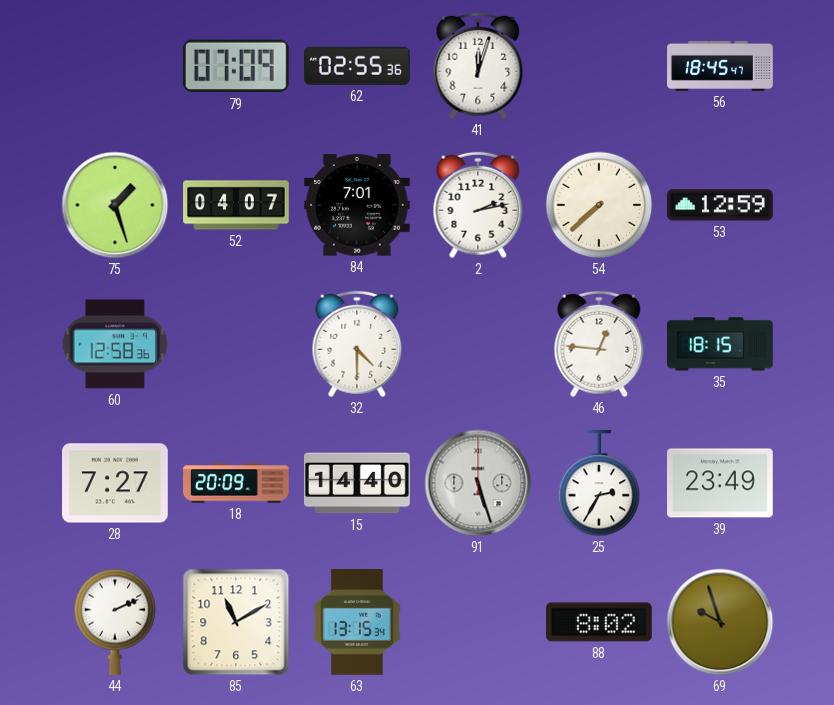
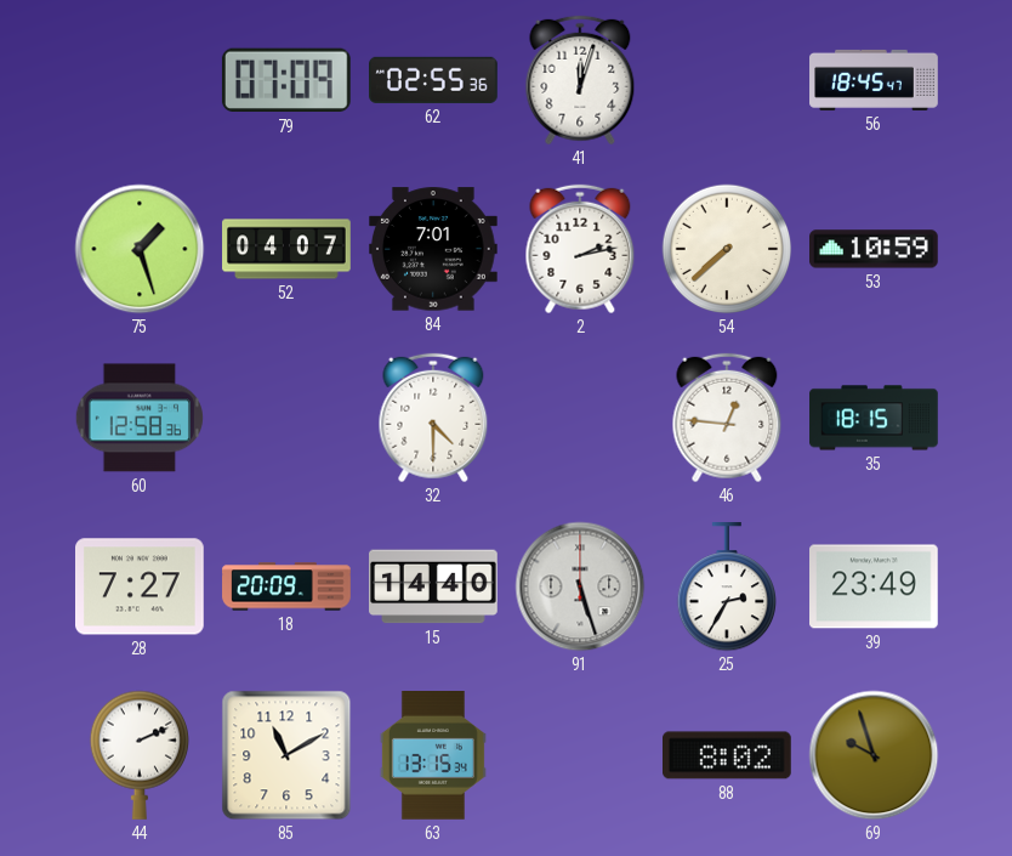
53: 12:59 -> 10:59 (875, 249)
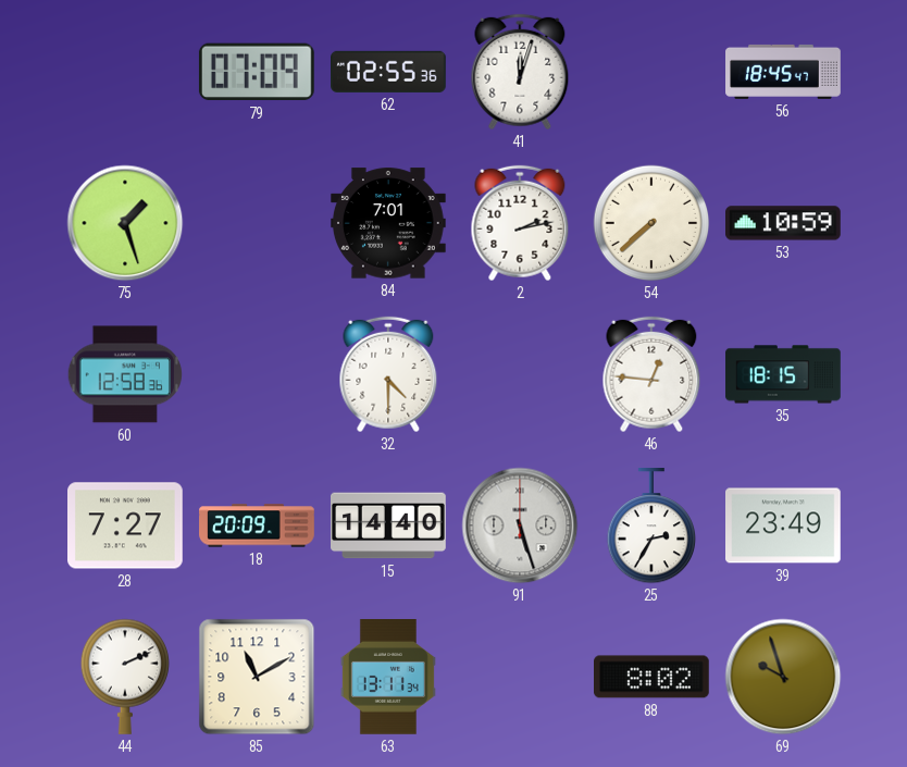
52: 04:07 -> none (286, 249)
63: 13:15 -> 13:11 (388, 678)
